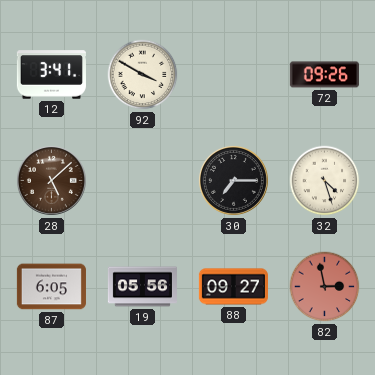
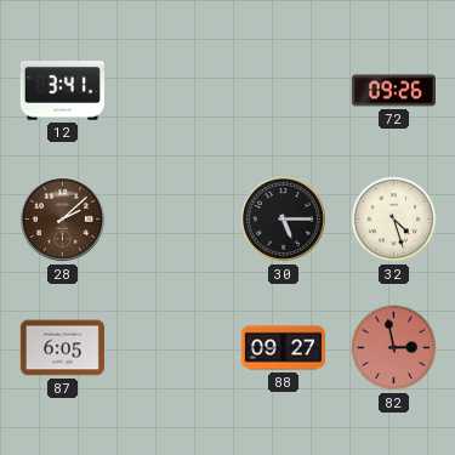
92: 3:50 -> none (143, 75)
28: 5:08 -> 2:08 (62, 218)
30: 7:15 -> 5:15 (283, 218)
19: 05:56 -> none (142, 287)
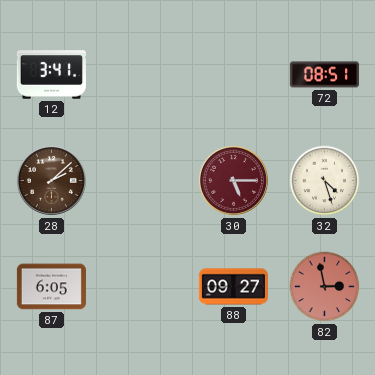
72: 09:26 -> 08:51 (324, 75)
30 dial: black -> burgundy (233, 180)
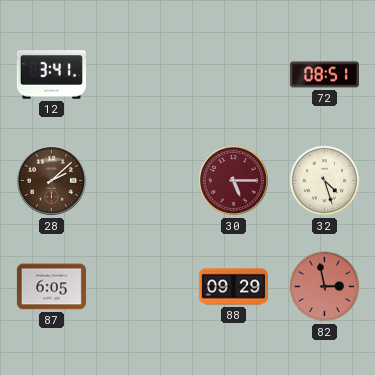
88: 09:27 -> 09:29 (233, 287)
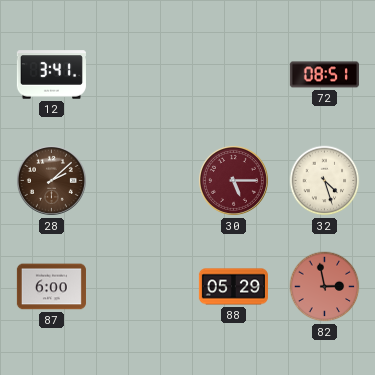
87: 6:05 -> 6:00 (51, 287)
88: 09:29 -> 05:29 (233, 287)
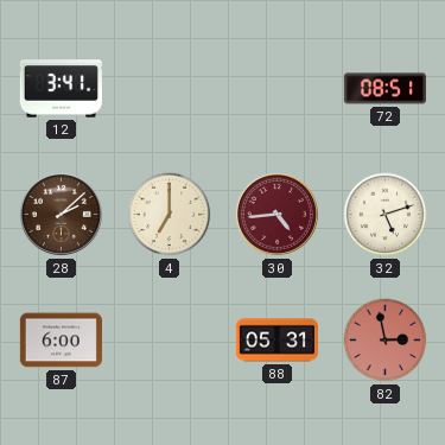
4: none -> 7:00 (170, 215)
30: 5:15 -> 4:44 (276, 214)
32: 4:27 -> 5:12 (386, 215)
88: 05:29 -> 05:31 (276, 341)
